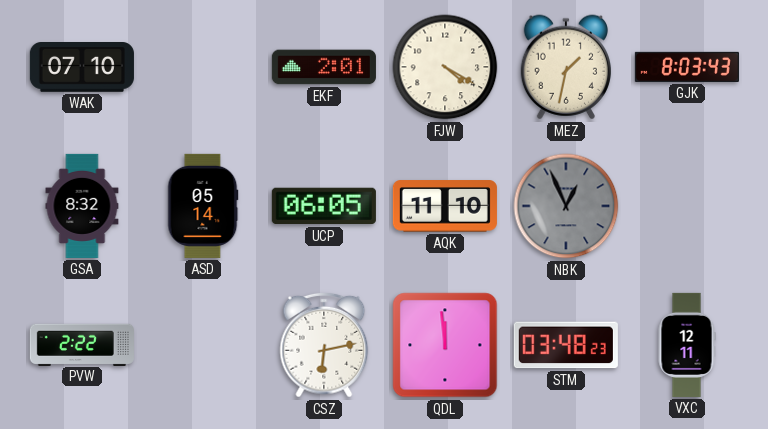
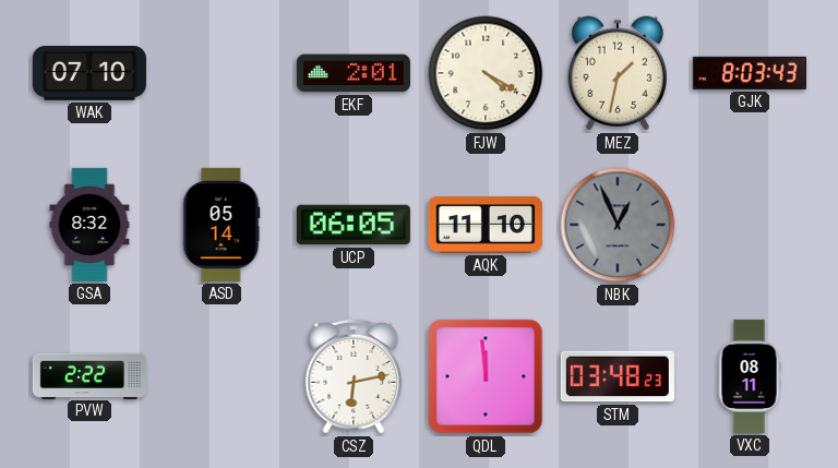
VXC: 12:11 -> 08:11 (750, 376)
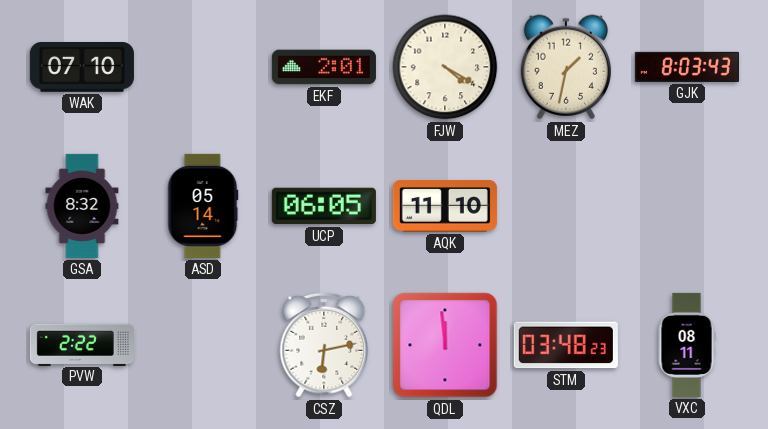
NBK: 12:56 -> none (618, 225)
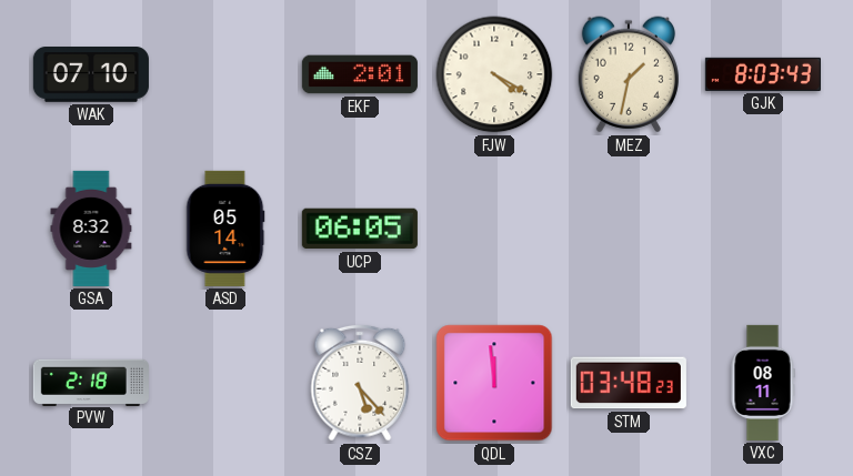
AQK: 11:10 -> none (445, 206)
PVW: 2:22 -> 2:18 (91, 382)
CSZ: 6:13 -> 5:23 (360, 383)
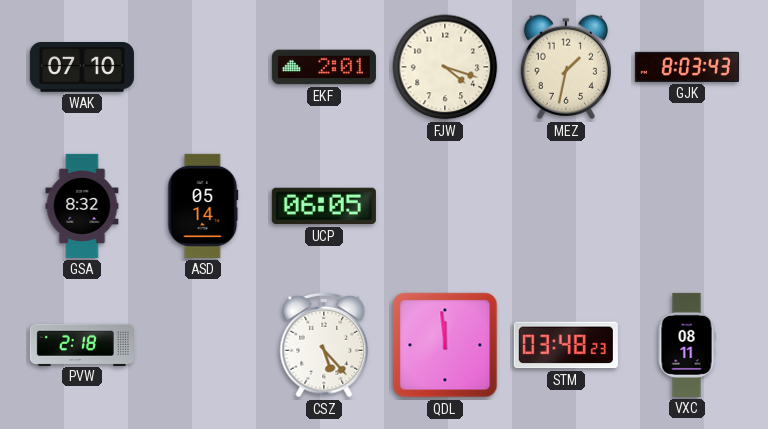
FJW: 4:20 -> 4:18 (445, 67)
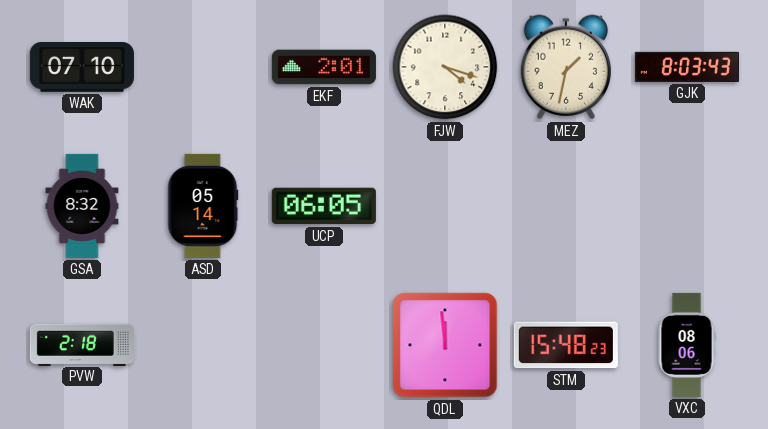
CSZ: 5:23 -> none (324, 345)
STM: 03:48 -> 15:48 (566, 345)
VXC: 08:11 -> 08:06 (687, 345)
